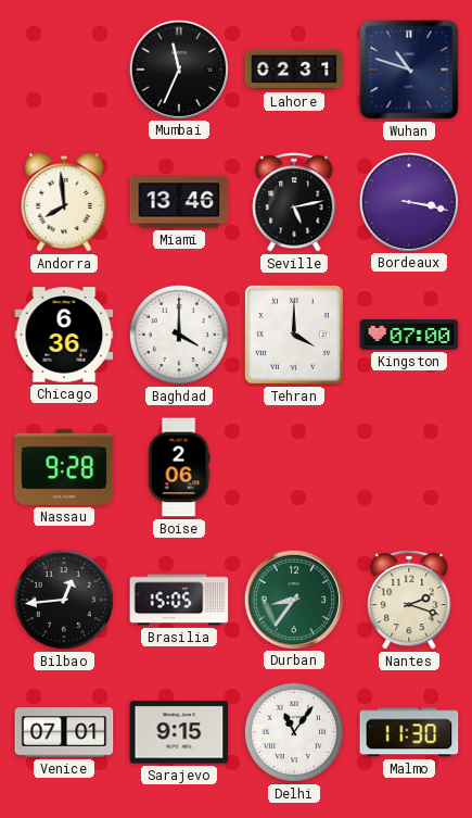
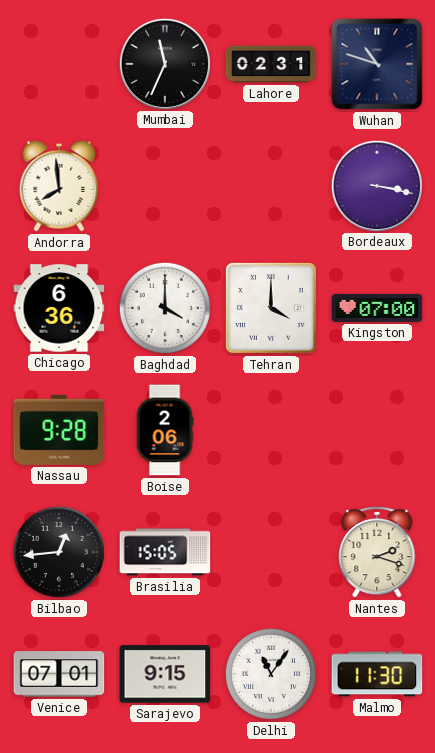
Miami: 13:46 -> none (179, 202)
Seville: 5:13 -> none (294, 202)
Durban: 8:36 -> none (293, 599)
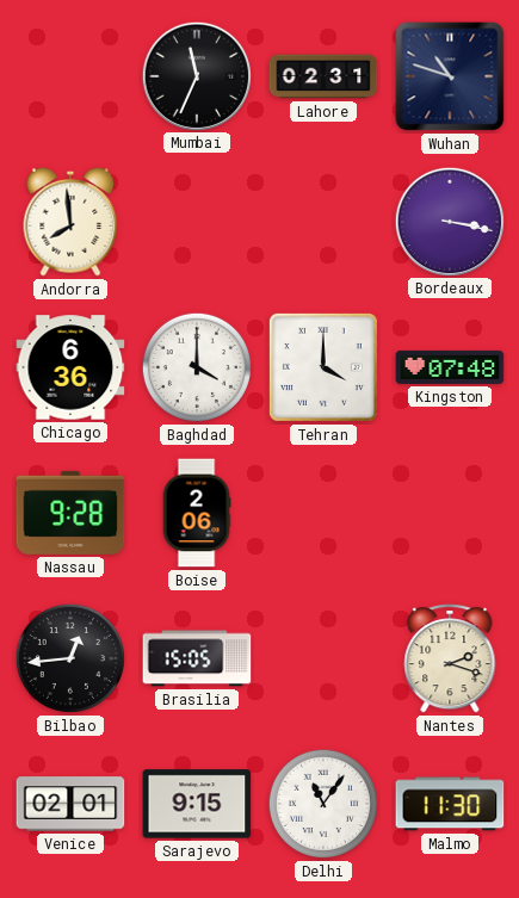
Kingston: 07:00 -> 07:48 (450, 367)
Venice: 07:01 -> 02:01 (70, 804)
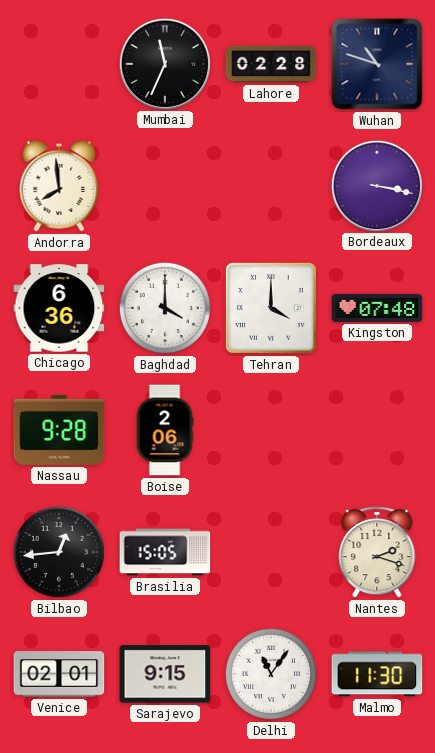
Lahore: 02:31 -> 02:28 (271, 64)
